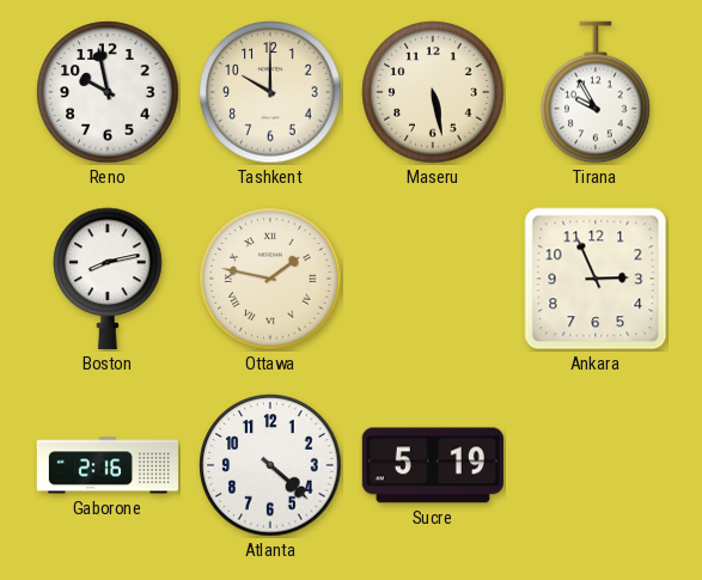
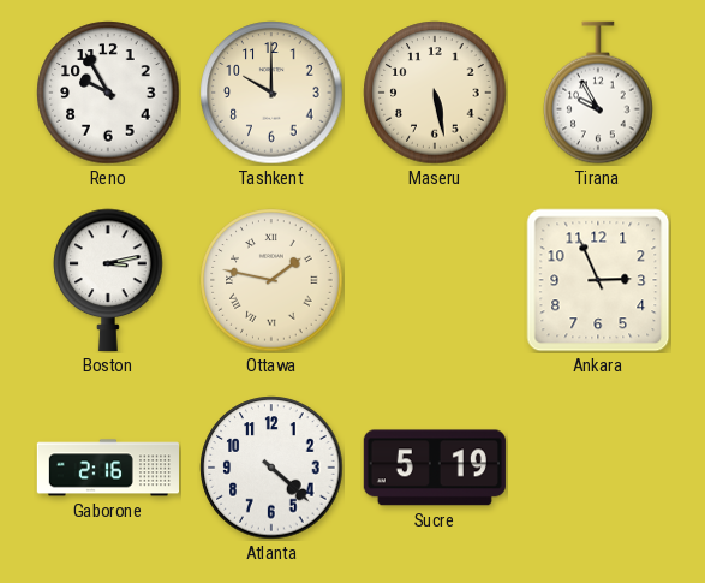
Reno: 9:58 -> 9:55 (108, 93)
Boston: 8:13 -> 3:13 (108, 280)
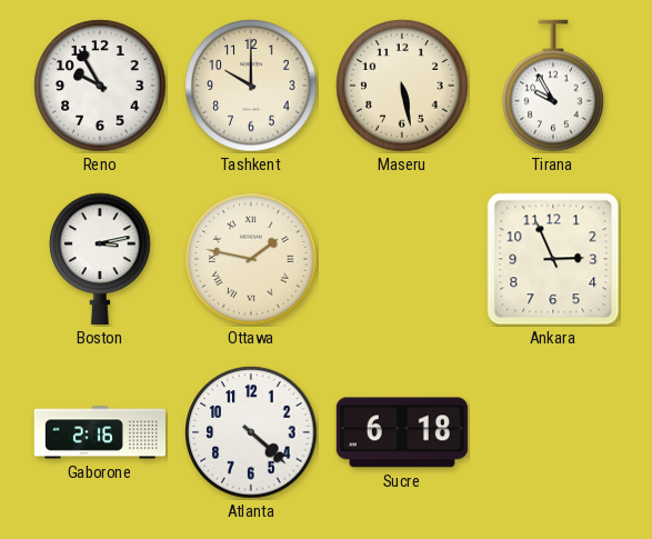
Sucre: 5:19 -> 6:18 (402, 432)
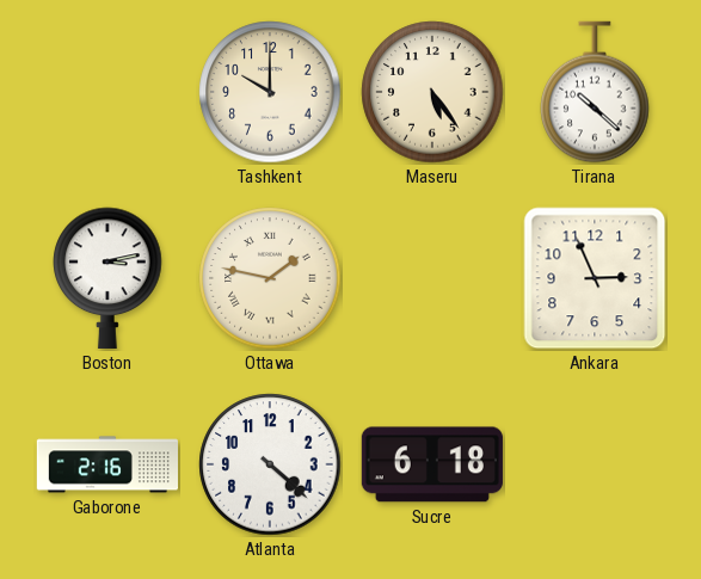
Reno: 9:55 -> none (100, 86)
Maseru: 5:28 -> 5:24 (432, 92)
Tirana: 9:55 -> 10:22 (595, 92)
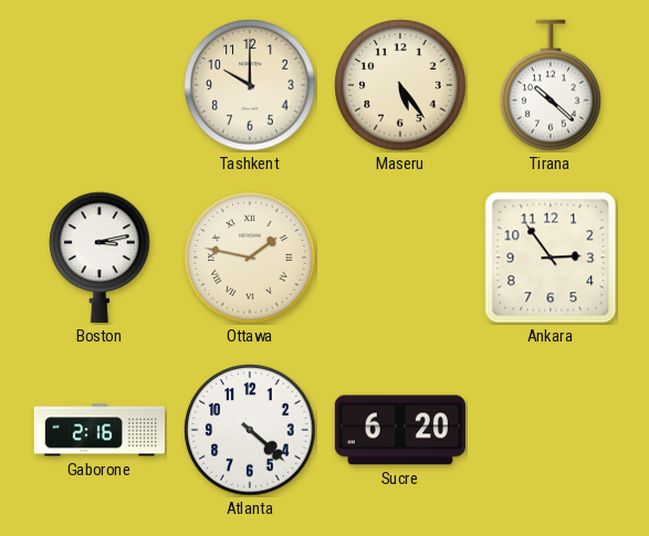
Ankara: 2:56 -> 2:54 (551, 258)
Sucre: 6:18 -> 6:20 (400, 430)
